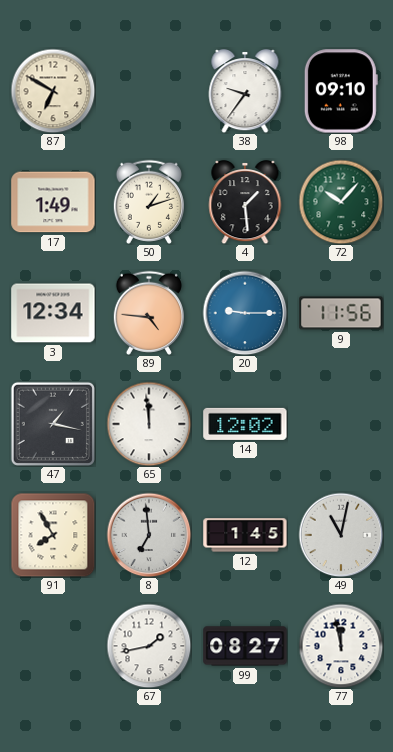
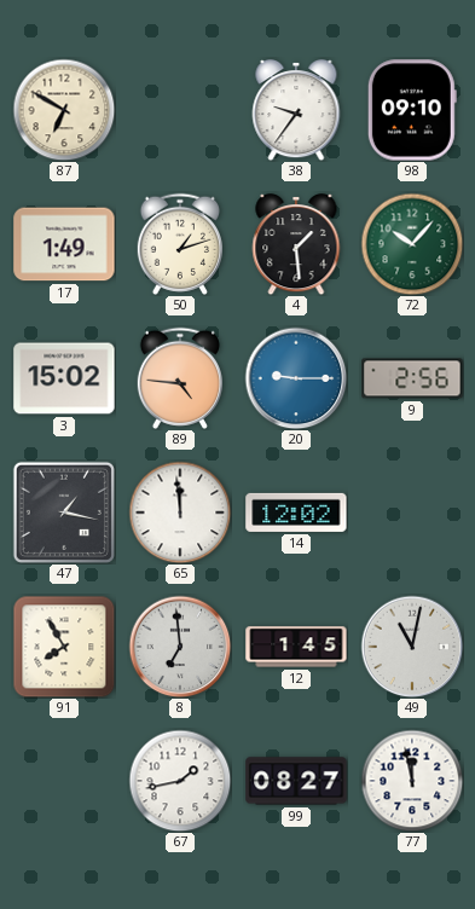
3: 12:34 -> 15:02 (64, 378)
9: 11:56 -> 2:56 (412, 378)
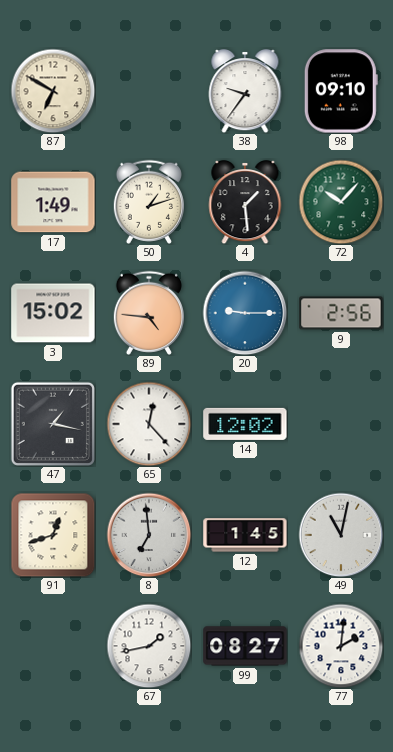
65: 11:59 -> 12:23 (149, 424)
91: 7:55 -> 12:42 (53, 535)
77: 11:58 -> 2:01 (341, 646)
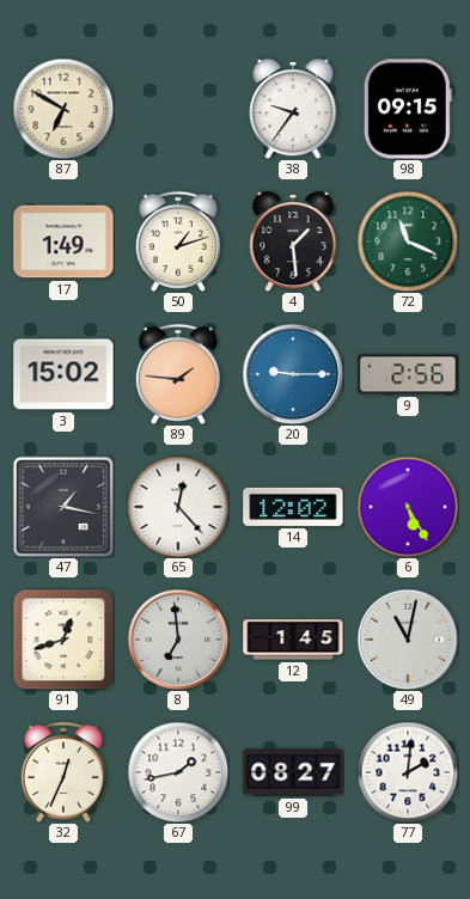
98: 09:10 -> 09:15 (408, 109)
72: 10:07 -> 11:19 (408, 241)
89: 4:46 -> 1:46 (178, 374)
6: none -> 5:25 (408, 507)
32: none -> 12:34 (63, 772)
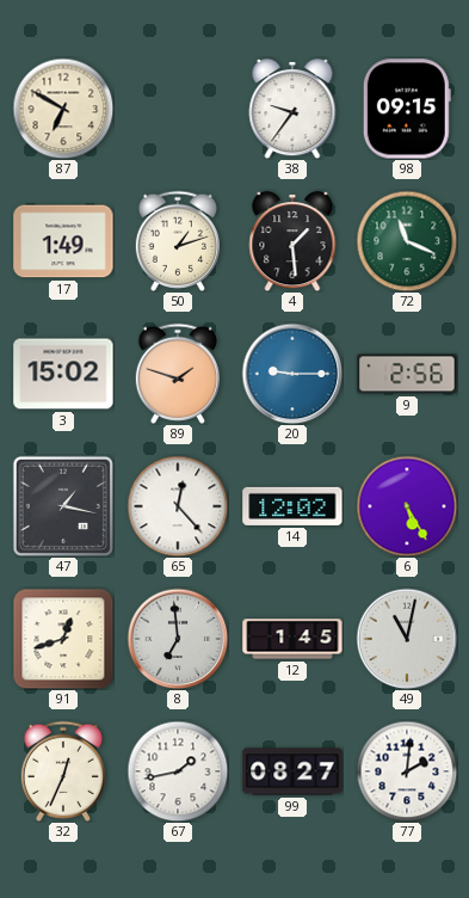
89: 1:46 -> 1:48 (178, 374)
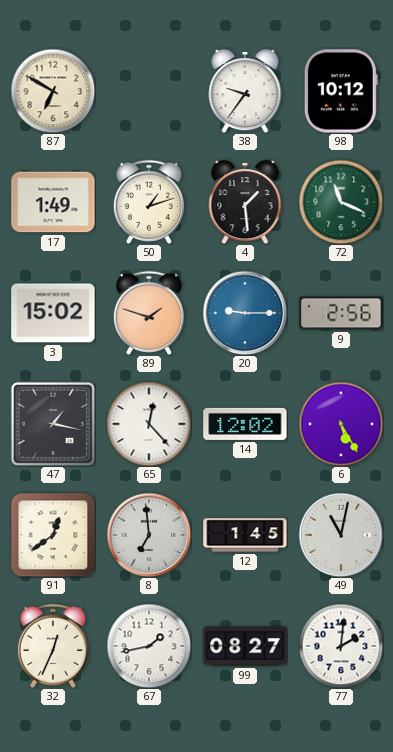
98: 09:15 -> 10:12 (341, 91)
91: 12:42 -> 12:39 (53, 535)
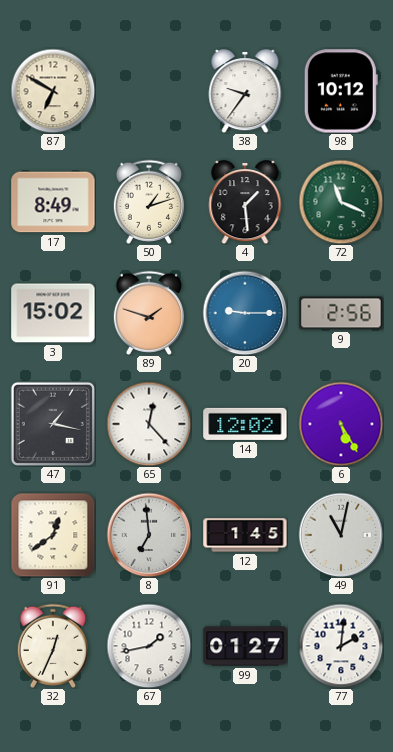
17: 1:49 -> 8:49 (53, 202)
99: 08:27 -> 01:27 (245, 646)
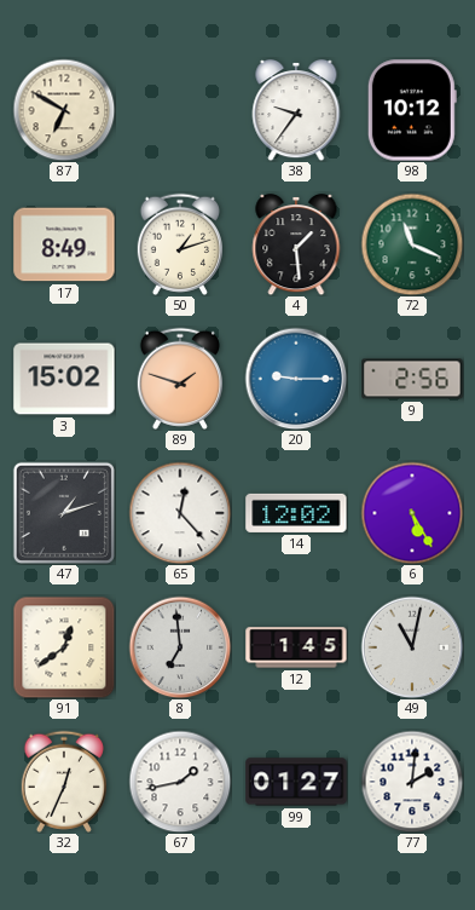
47: 1:17 -> 1:12 (64, 513)
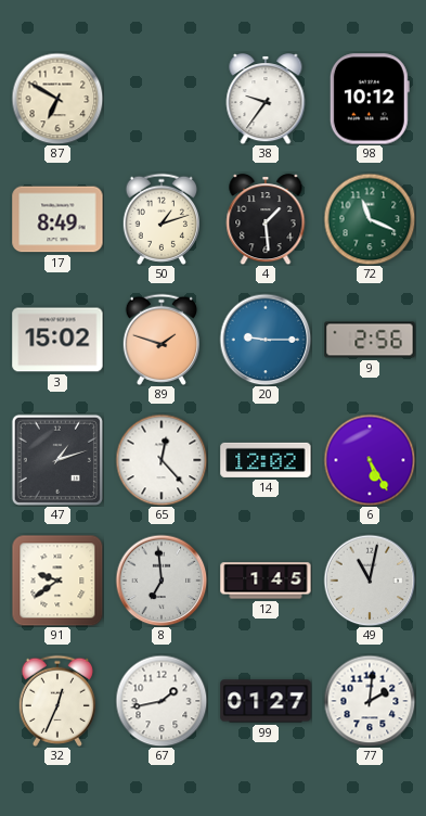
91: 12:39 -> 9:39 (57, 581)
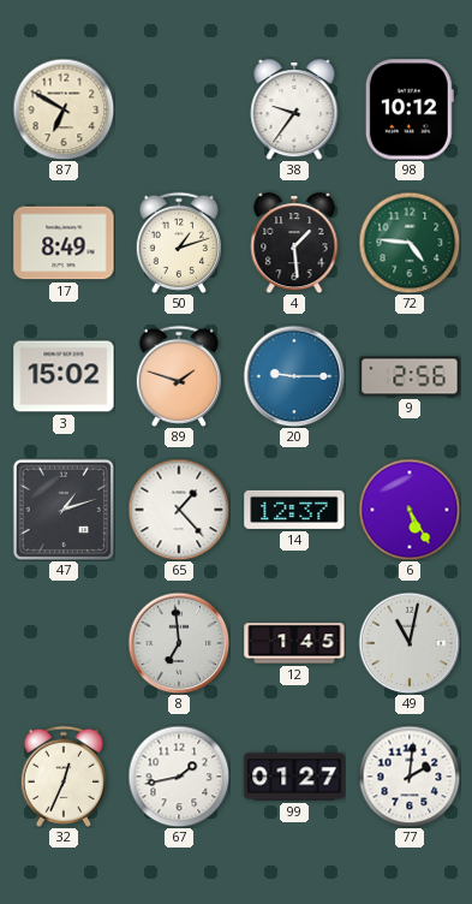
72: 11:19 -> 4:46 (410, 243)
65: 12:23 -> 1:23 (179, 510)
14: 12:02 -> 12:37 (294, 510)
91: 9:39 -> none (57, 581)
